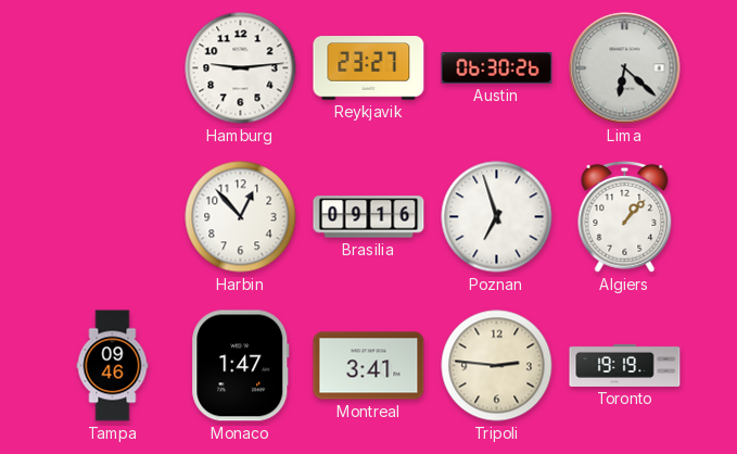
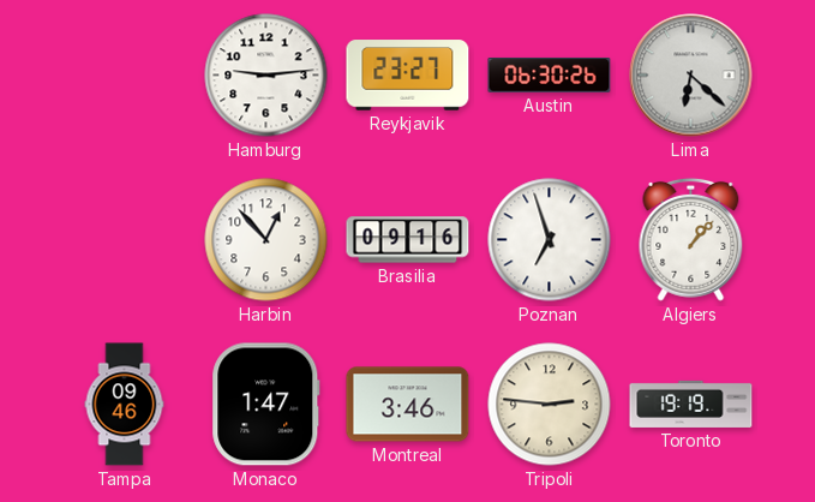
Montreal: 3:41 -> 3:46 (408, 405)
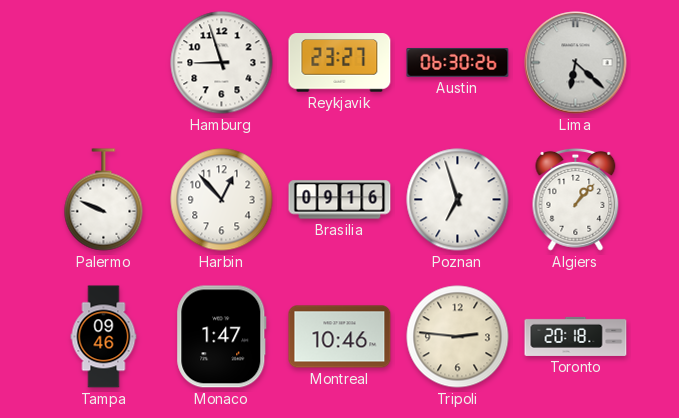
Hamburg: 9:14 -> 8:57 (222, 63)
Palermo: none -> 9:49 (104, 200)
Montreal: 3:46 -> 10:46 (340, 337)
Toronto: 19:19 -> 20:18 (576, 336)
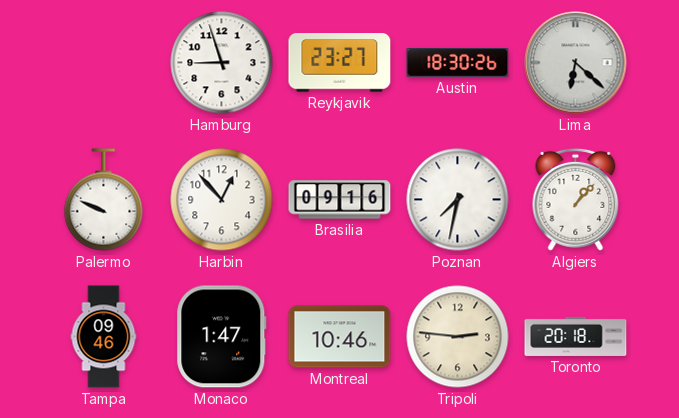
Austin: 06:30 -> 18:30 (458, 62)
Poznan: 6:57 -> 7:32 (458, 200)
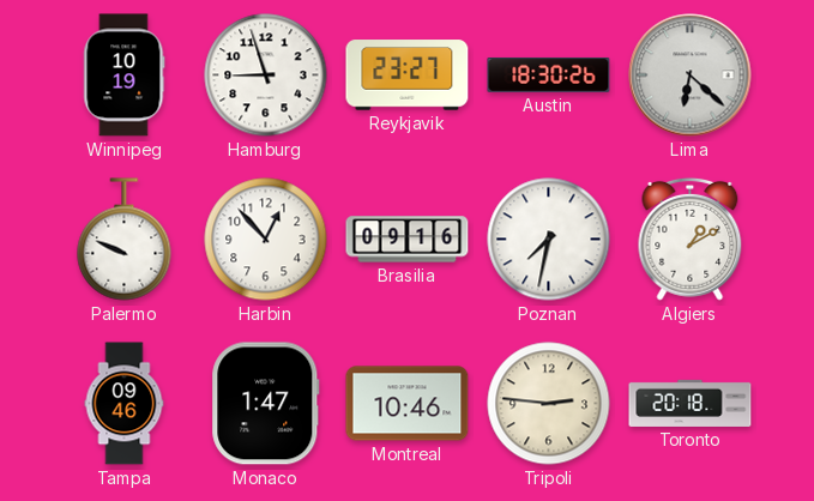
Winnipeg: none -> 10:19 (125, 76)
Algiers: 1:07 -> 1:10 (691, 239)
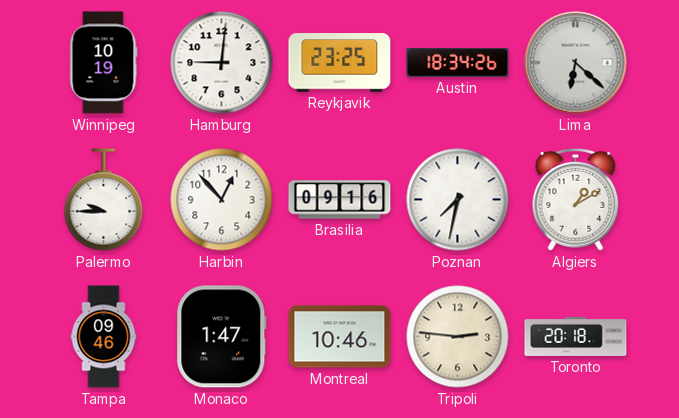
Hamburg: 8:57 -> 9:01 (222, 63)
Reykjavik: 23:27 -> 23:25 (340, 63)
Austin: 18:30 -> 18:34 (458, 62)
Palermo: 9:49 -> 9:45 (104, 200)
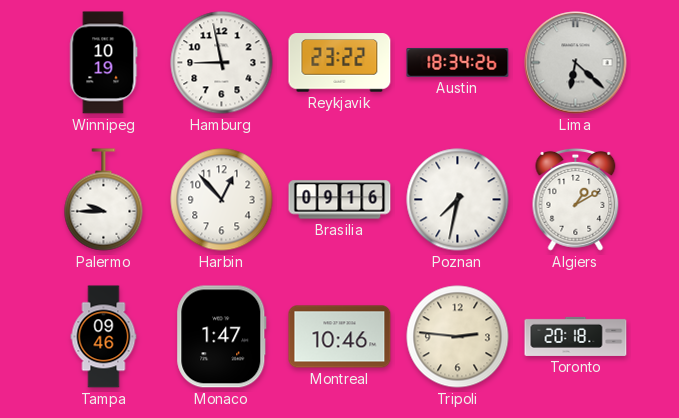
Hamburg: 9:01 -> 8:58 (222, 63)
Reykjavik: 23:25 -> 23:22 (340, 63)
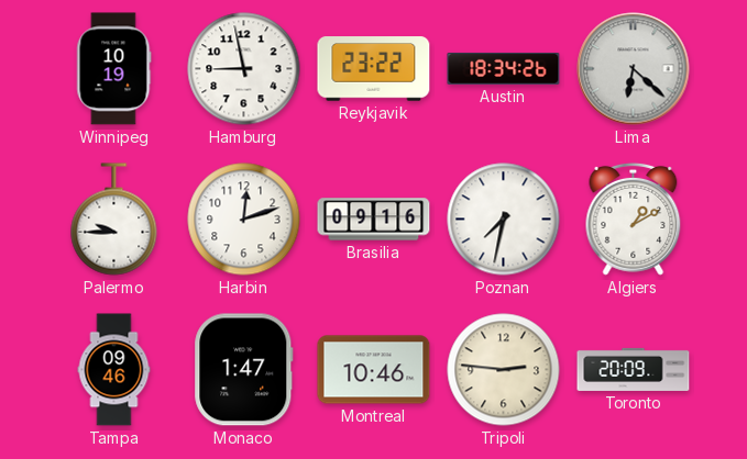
Harbin: 12:53 -> 12:12 (244, 220)
Toronto: 20:18 -> 20:09 (634, 369)
